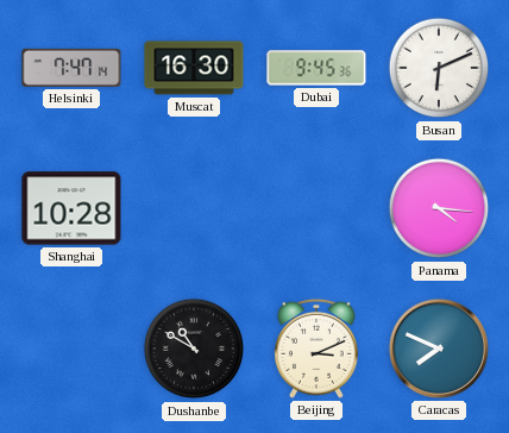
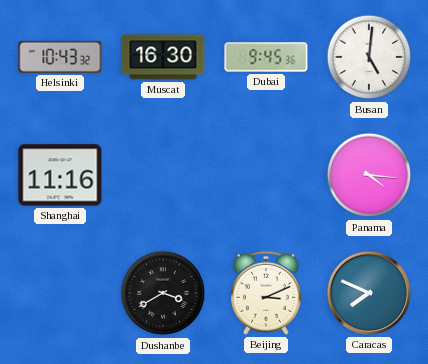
Helsinki: 7:47 -> 10:43 (60, 57)
Busan: 6:11 -> 5:01 (369, 57)
Shanghai: 10:28 -> 11:16 (60, 175)
Dushanbe: 10:50 -> 3:40 (163, 293)
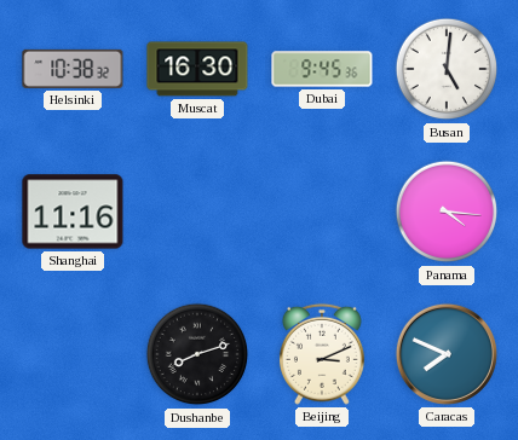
Helsinki: 10:43 -> 10:38 (73, 69)
Dushanbe: 3:40 -> 8:12 (197, 354)
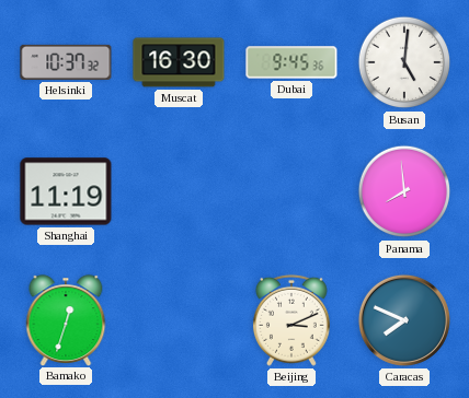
Helsinki: 10:38 -> 10:37 (66, 62)
Shanghai: 11:16 -> 11:19 (66, 191)
Panama: 4:16 -> 7:59 (404, 191)
Bamako: none -> 12:33 (66, 320)
Dushanbe: 8:12 -> none (197, 354)
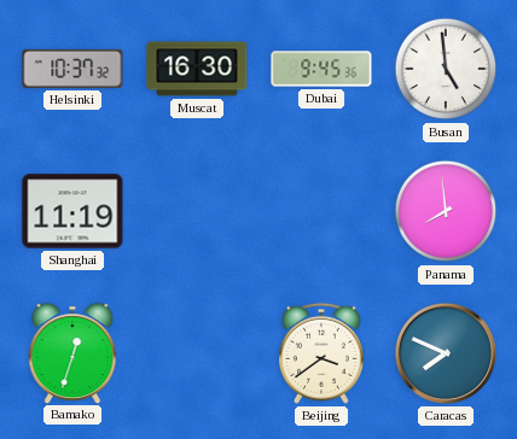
Busan: 5:01 -> 4:59 (446, 69)
Beijing: 3:11 -> 3:39 (321, 353)
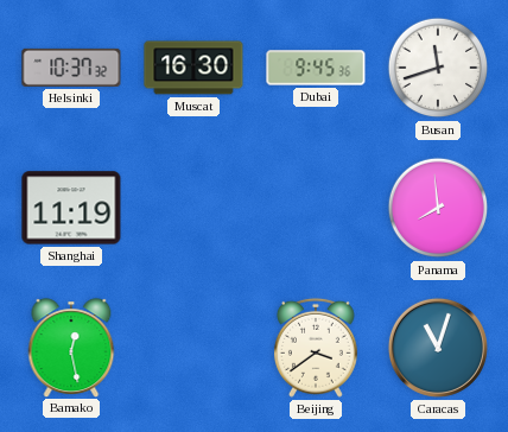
Busan: 4:59 -> 11:42 (438, 68)
Bamako: 12:33 -> 12:28 (71, 348)
Caracas: 7:49 -> 11:03 (438, 348)
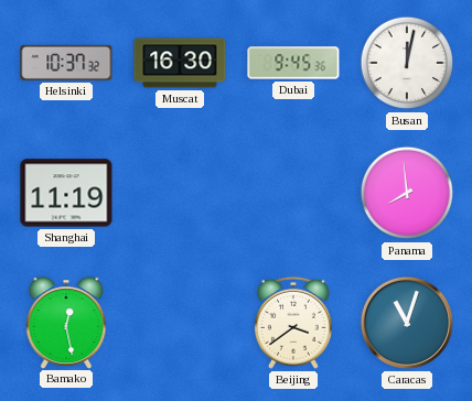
Busan: 11:42 -> 12:02 (407, 63)
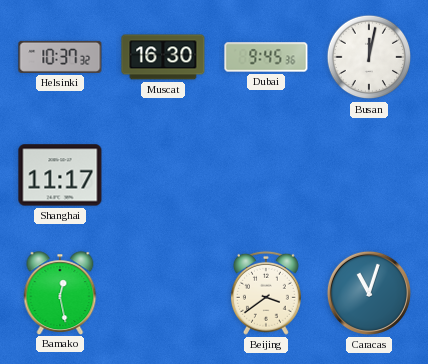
Shanghai: 11:19 -> 11:17 (60, 175)
Panama: 7:59 -> none (407, 193)
